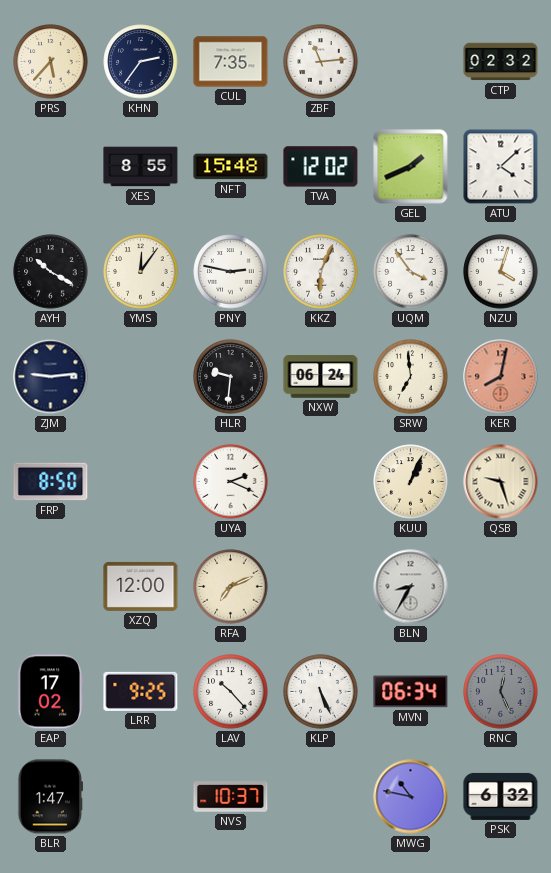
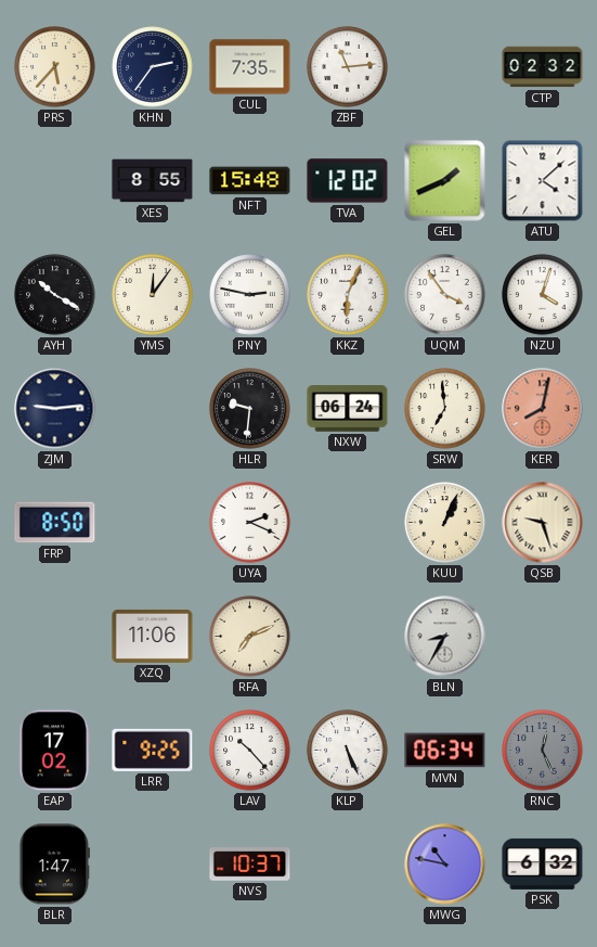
XZQ: 12:00 -> 11:06 (153, 636)
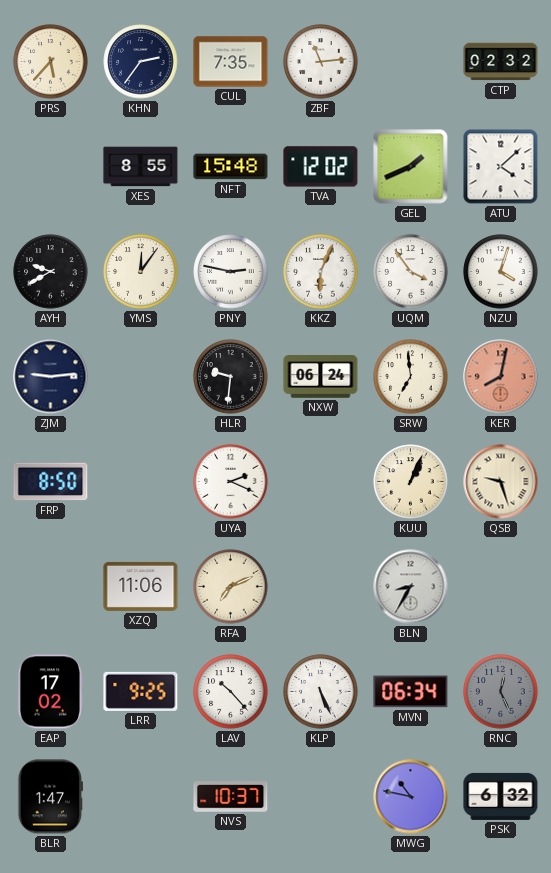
AYH: 10:20 -> 9:40 (51, 272)
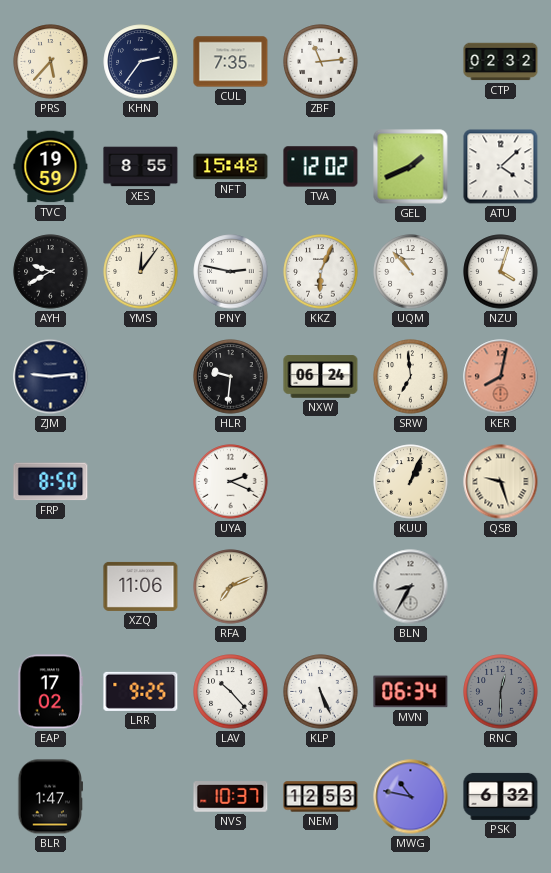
TVC: none -> 19:59 (51, 167)
UQM: 3:54 -> 10:53 (411, 272)
RNC: 12:26 -> 12:30 (501, 692)
NEM: none -> 12:53 (321, 797)
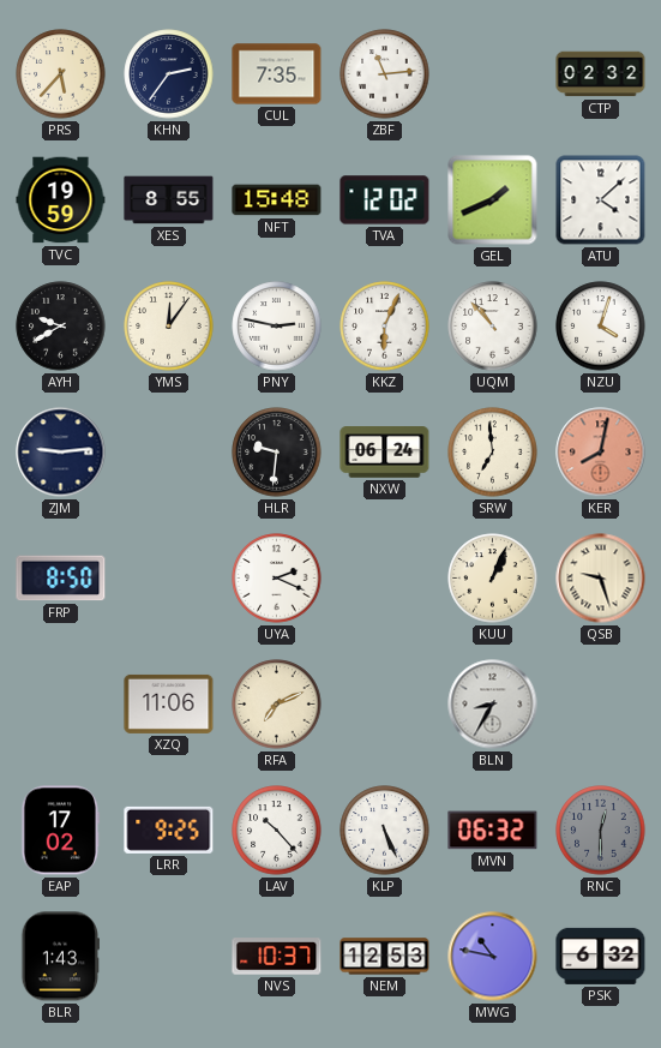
MVN: 06:34 -> 06:32 (493, 831)
BLR: 1:47 -> 1:43 (60, 957)
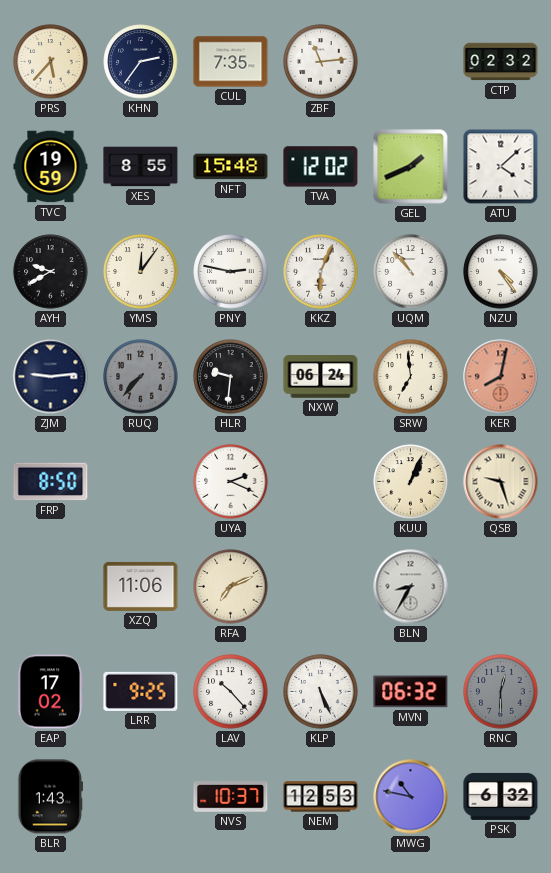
NZU: 4:03 -> 4:24 (501, 272)
RUQ: none -> 7:37 (141, 377)
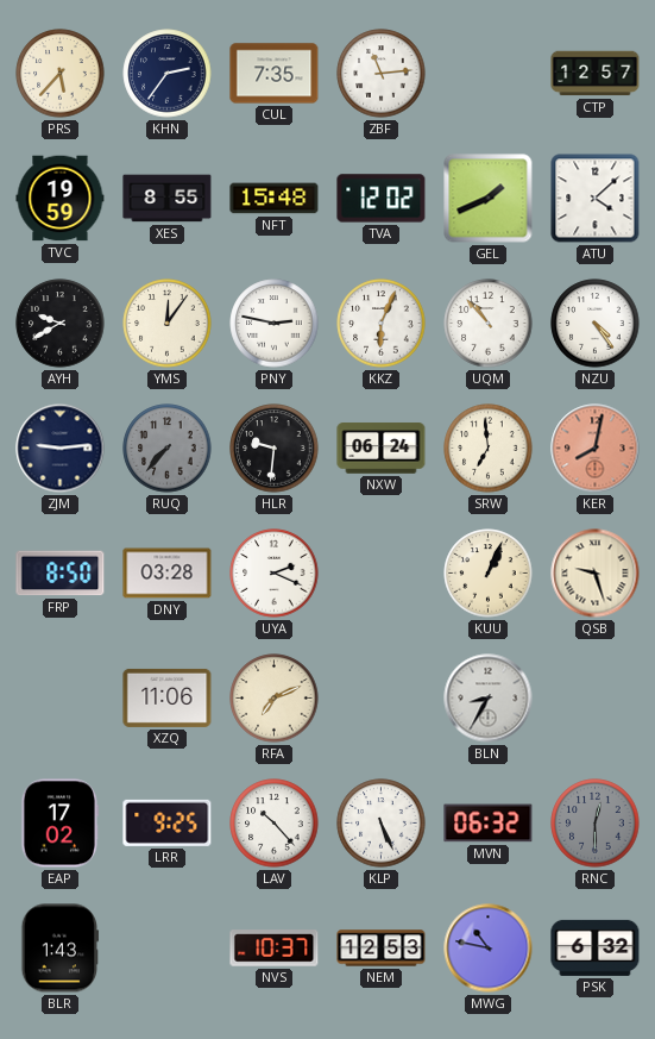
CTP: 02:32 -> 12:57 (596, 74)
DNY: none -> 03:28 (168, 574)
